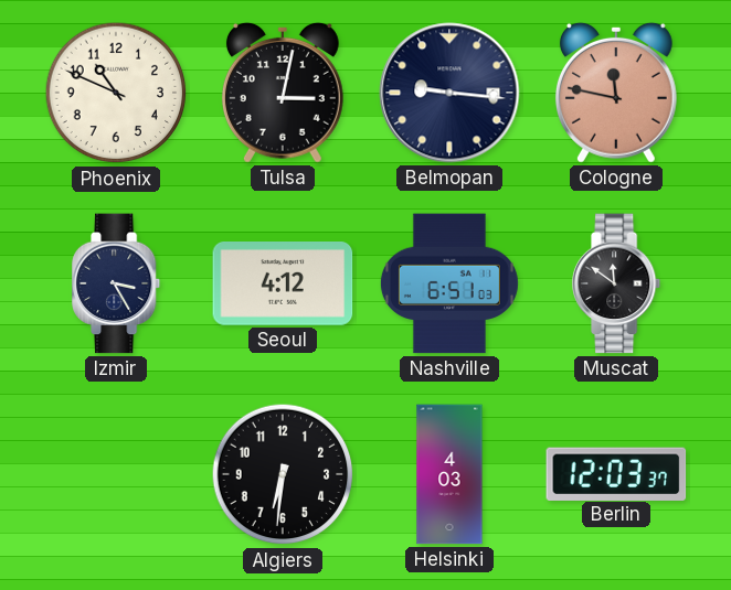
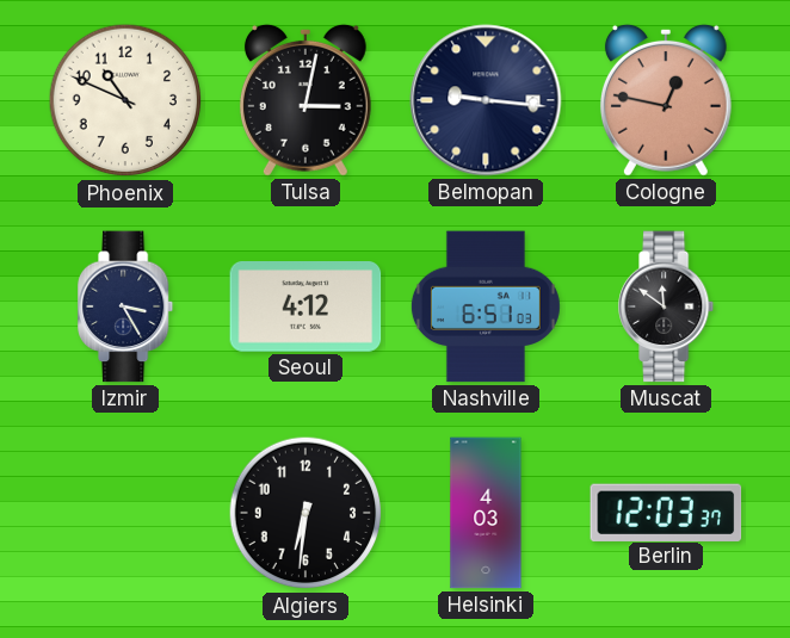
Cologne: 11:47 -> 12:47 (666, 100)
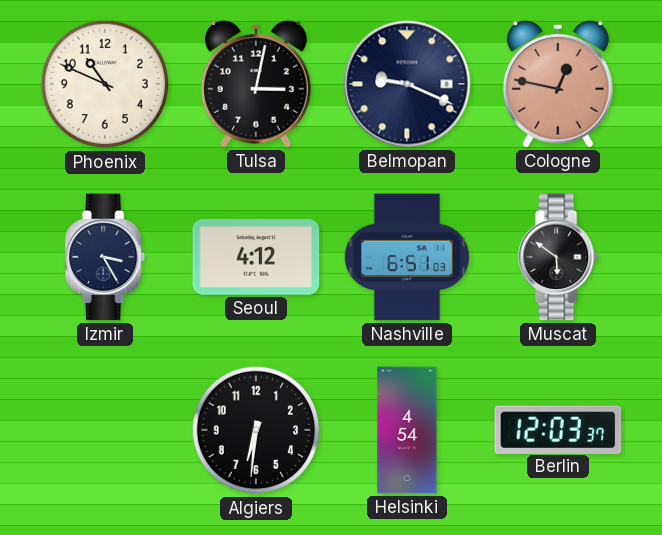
Belmopan: 9:16 -> 9:19 (407, 84)
Muscat: 11:51 -> 5:51 (559, 257)
Helsinki: 4:03 -> 4:54 (407, 430)
